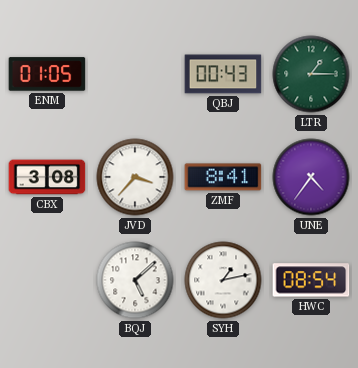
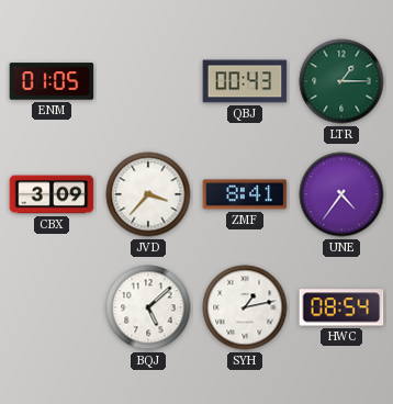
CBX: 3:08 -> 3:09 (52, 194)
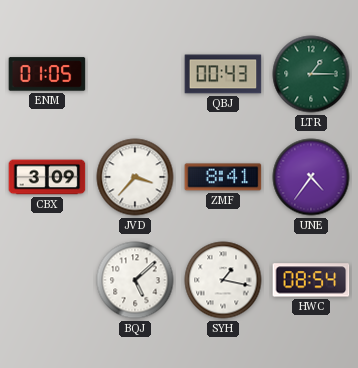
SYH: 1:13 -> 1:17 (223, 280)
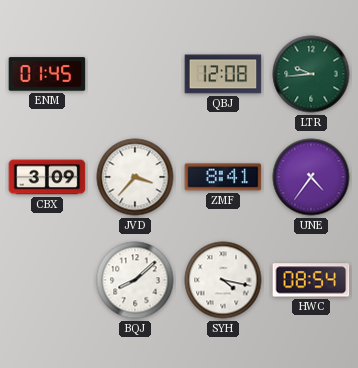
ENM: 01:05 -> 01:45 (47, 74)
QBJ: 00:43 -> 12:08 (223, 74)
LTR: 1:15 -> 9:44 (311, 74)
BQJ: 5:08 -> 8:08 (135, 280)
SYH: 1:17 -> 4:17 (223, 280)
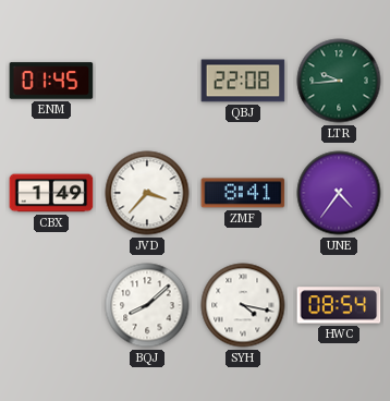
QBJ: 12:08 -> 22:08 (243, 81)
CBX: 3:09 -> 1:49 (51, 193)
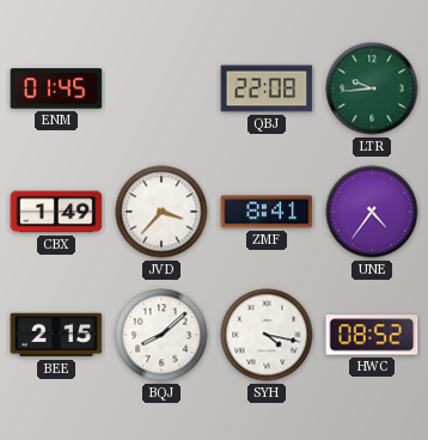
BEE: none -> 2:15 (56, 335)
HWC: 08:54 -> 08:52 (372, 335)
